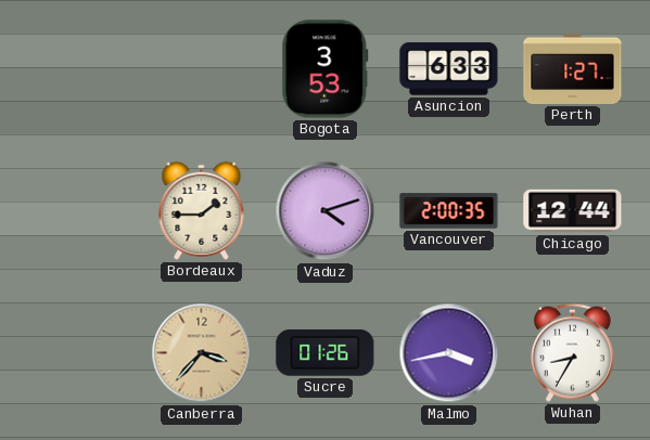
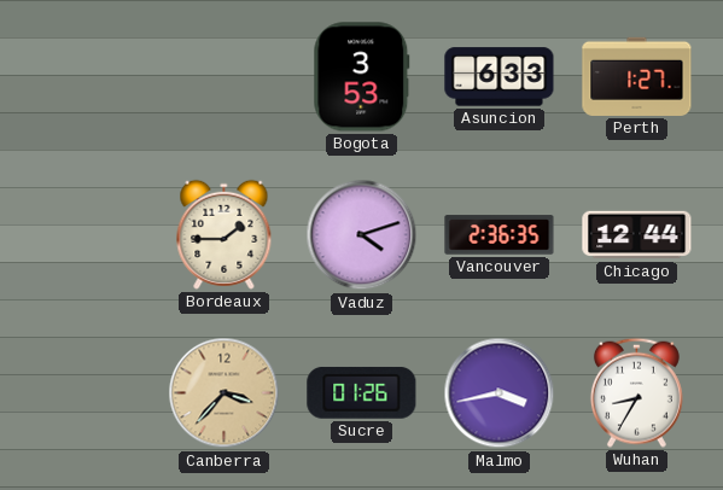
Vancouver: 2:00 -> 2:36 (500, 235)
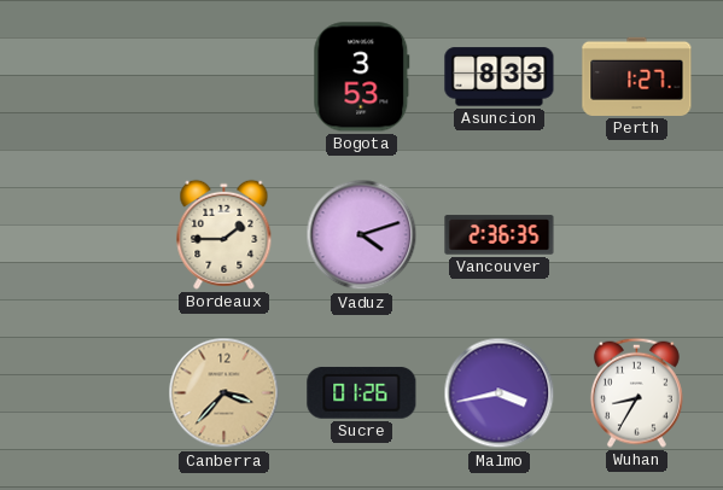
Asuncion: 6:33 -> 8:33 (500, 77)
Chicago: 12:44 -> none (637, 235)
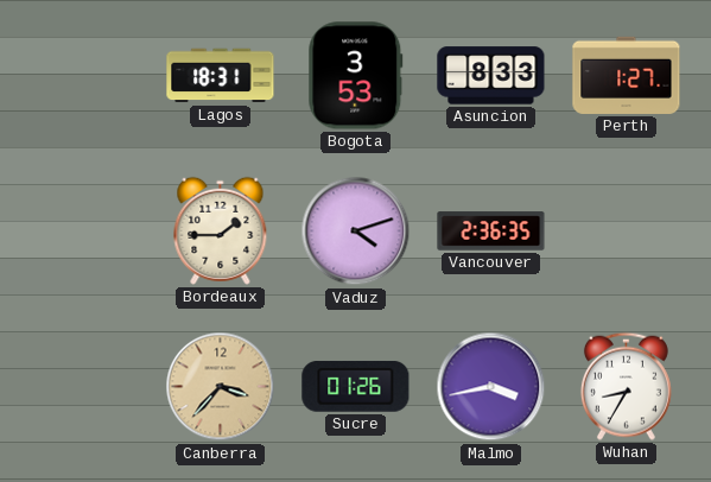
Lagos: none -> 18:31 (221, 76)
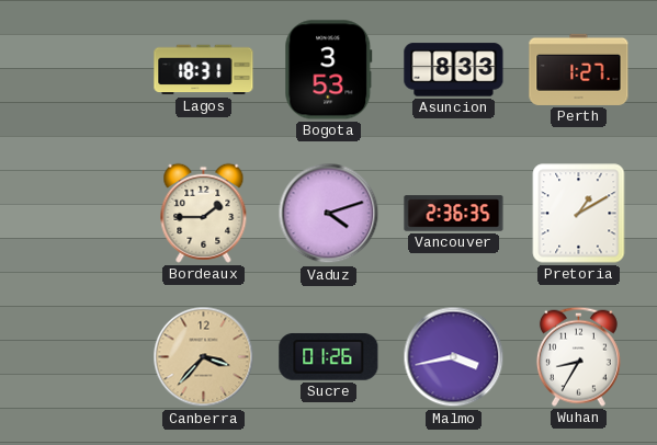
Pretoria: none -> 1:10 (579, 214)
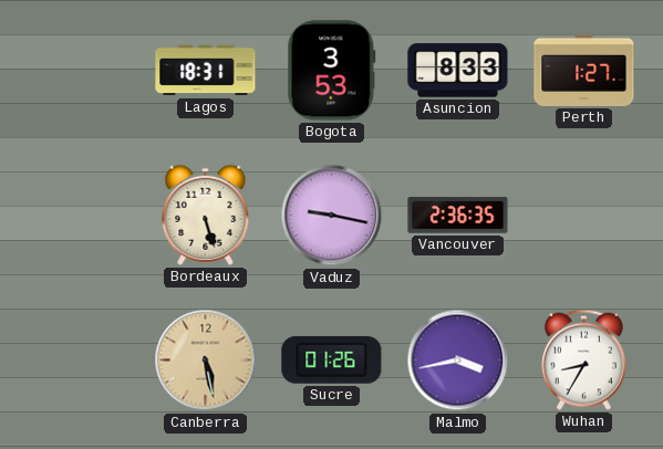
Bordeaux: 1:45 -> 5:27 (206, 215)
Vaduz: 4:12 -> 9:17 (332, 216)
Pretoria: 1:10 -> none (579, 214)
Canberra: 3:37 -> 5:28 (206, 361)
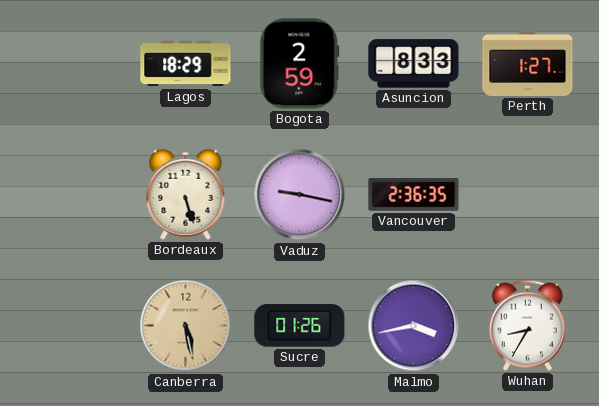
Lagos: 18:31 -> 18:29 (186, 64)
Bogota: 3:53 -> 2:59 (300, 64)
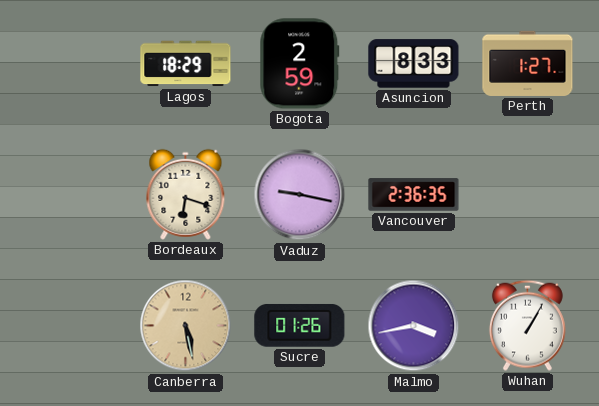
Bordeaux: 5:27 -> 6:18 (186, 194)
Wuhan: 8:35 -> 1:05 (527, 325)
